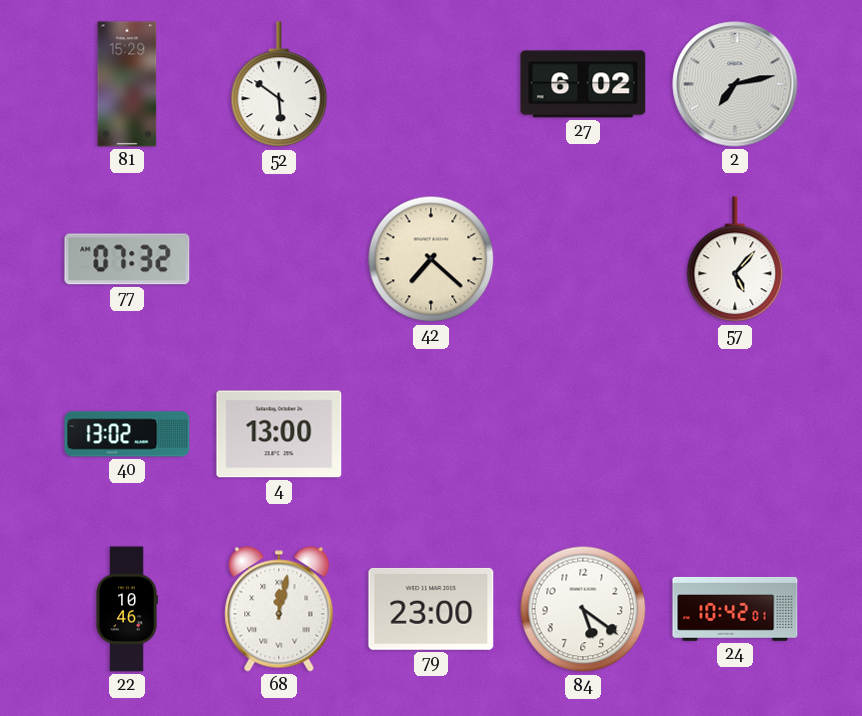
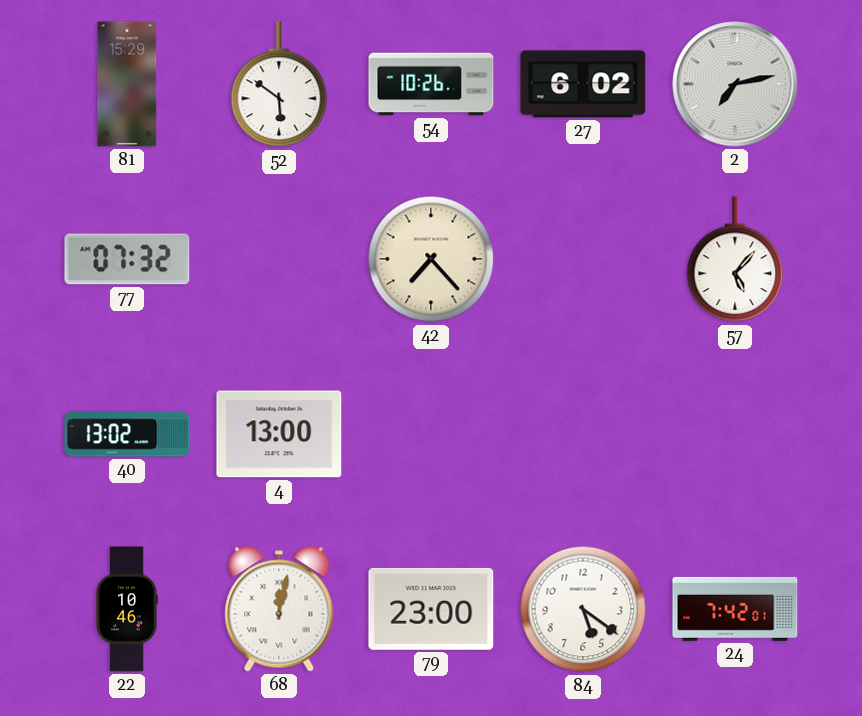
54: none -> 10:26 (431, 84)
42: 7:22 -> 7:23 (431, 259)
24: 10:42 -> 7:42 (735, 609)
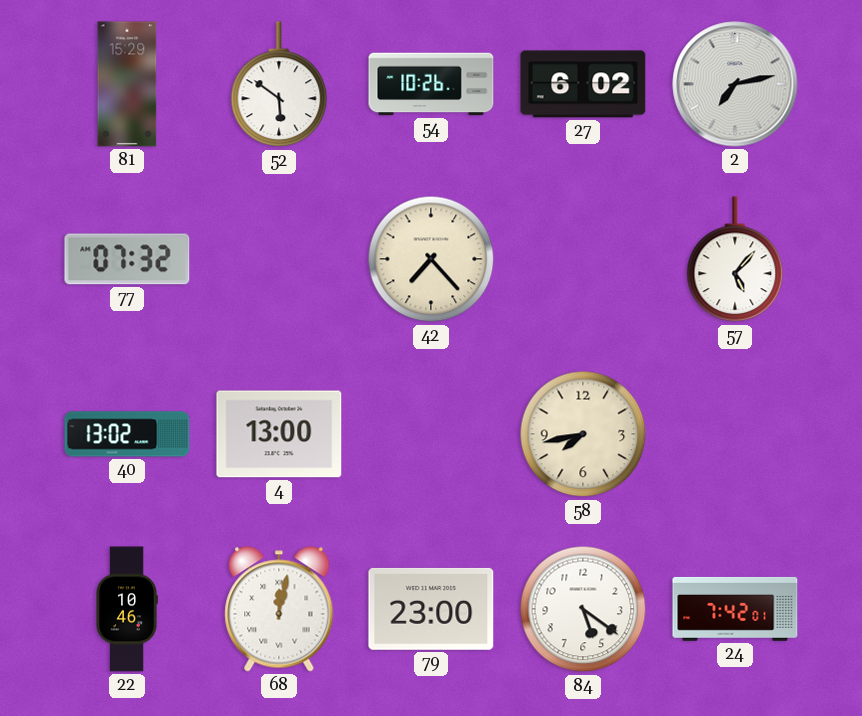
58: none -> 7:43 (583, 434)
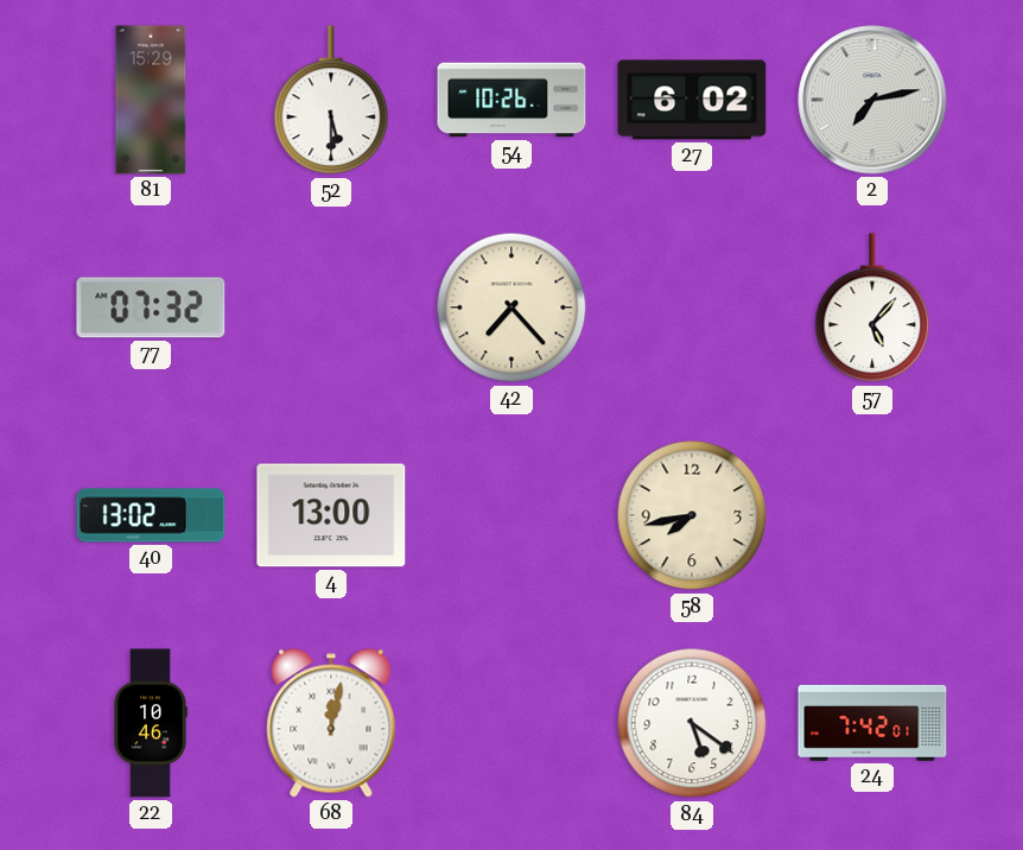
52: 5:51 -> 5:30 (331, 101)
79: 23:00 -> none (431, 609)
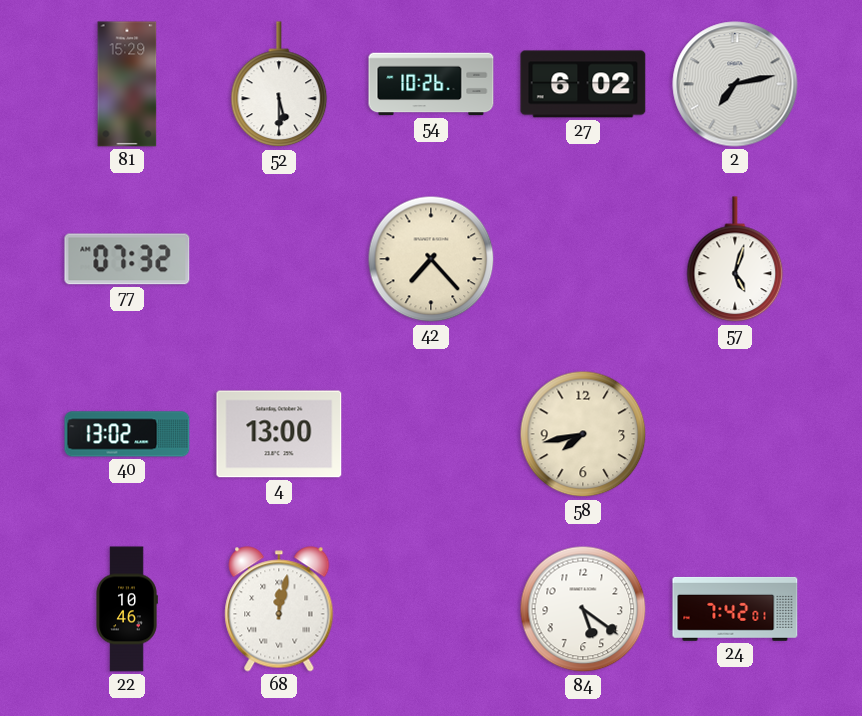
57: 5:07 -> 5:03 (735, 260)
